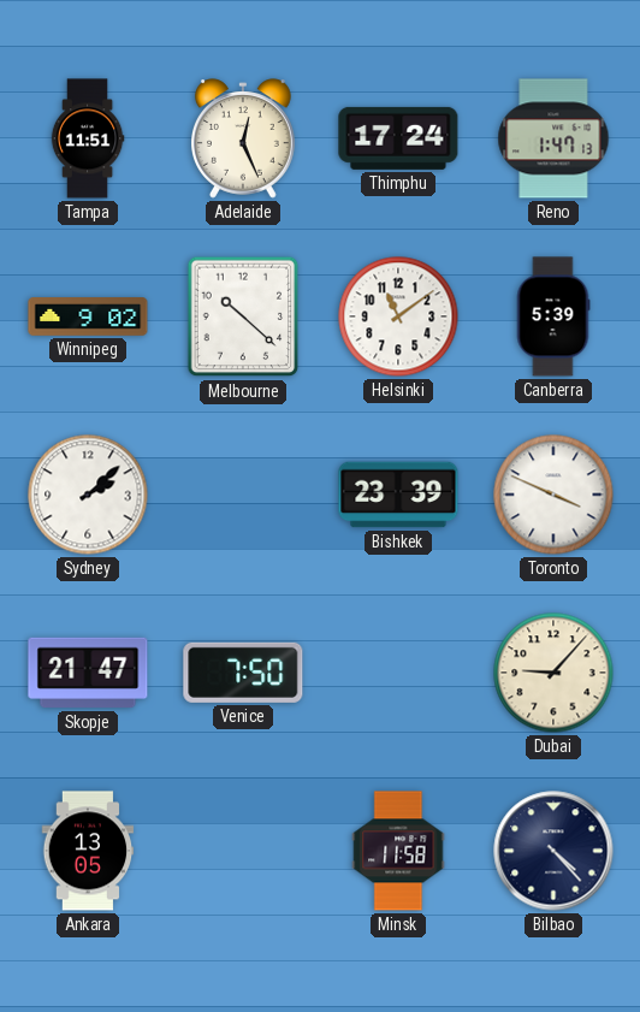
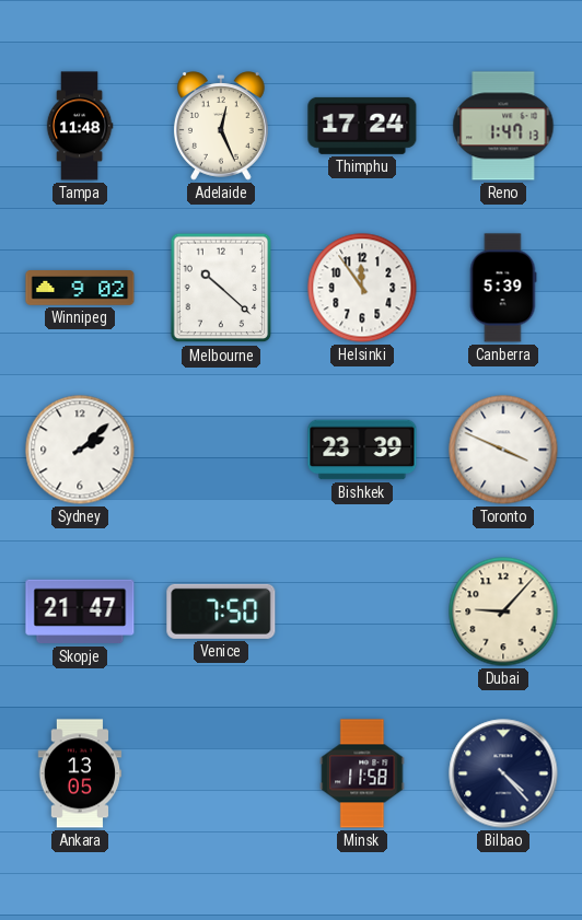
Tampa: 11:51 -> 11:48 (80, 126)
Helsinki: 11:09 -> 11:54 (362, 288)
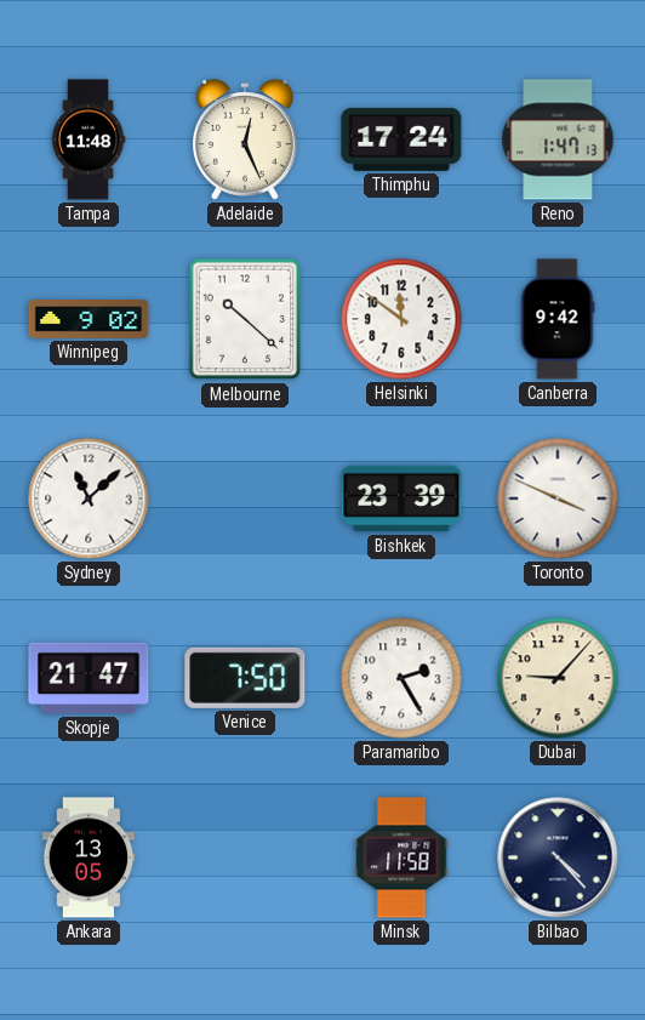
Helsinki: 11:54 -> 11:51 (401, 319)
Canberra: 5:39 -> 9:42 (558, 319)
Sydney: 2:08 -> 11:08 (89, 498)
Paramaribo: none -> 2:25 (401, 678)
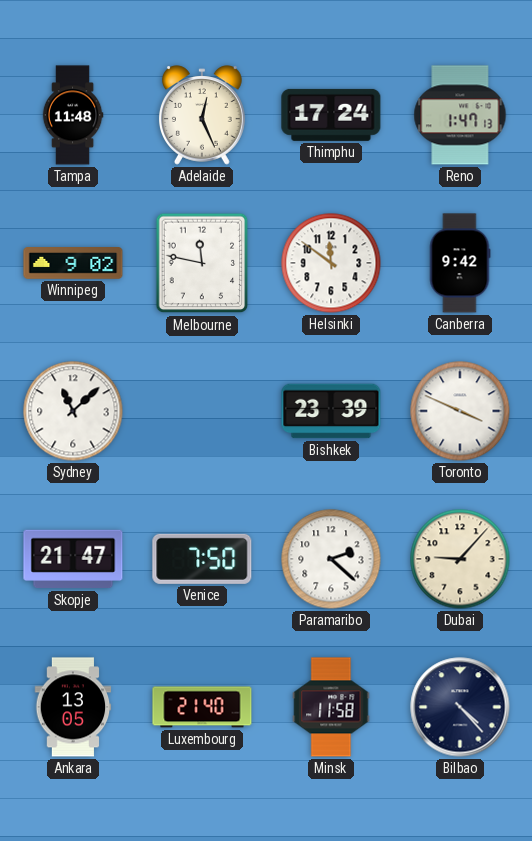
Melbourne: 10:22 -> 11:47 (202, 263)
Paramaribo: 2:25 -> 2:22 (331, 559)
Luxembourg: none -> 21:40 (202, 707)
